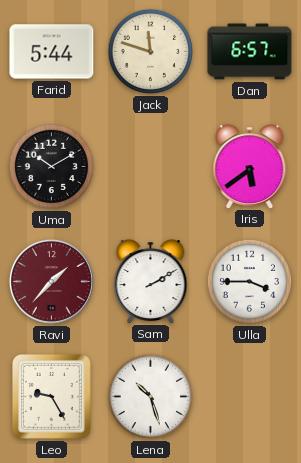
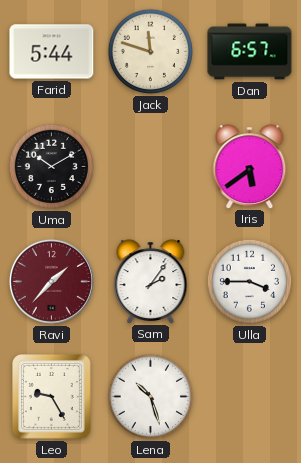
Sam: 2:10 -> 2:06 (151, 281)
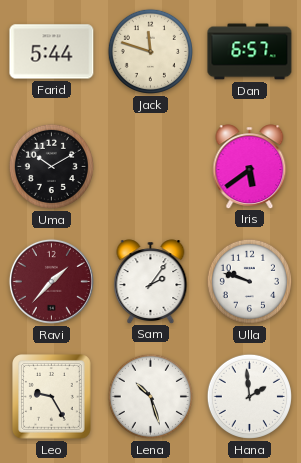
Ulla: 3:45 -> 9:48 (249, 281)
Hana: none -> 1:59 (249, 396)
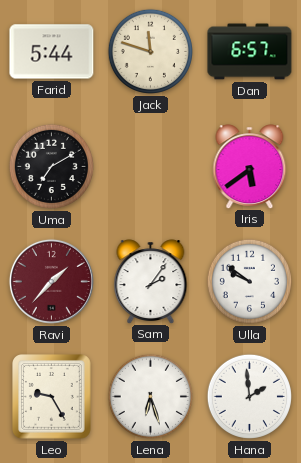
Uma: 10:10 -> 7:10 (51, 166)
Ulla: 9:48 -> 9:51 (249, 281)
Lena: 10:27 -> 6:27 (150, 396)
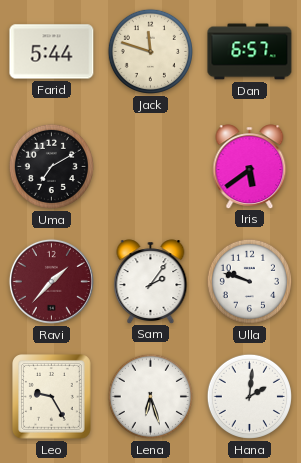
Ulla: 9:51 -> 9:48 (249, 281)
Hana: 1:59 -> 2:01 (249, 396)
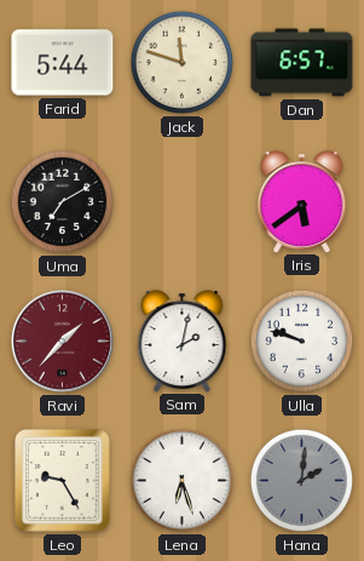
Sam: 2:06 -> 2:02 (183, 340)
Hana dial: white -> grey (301, 480)
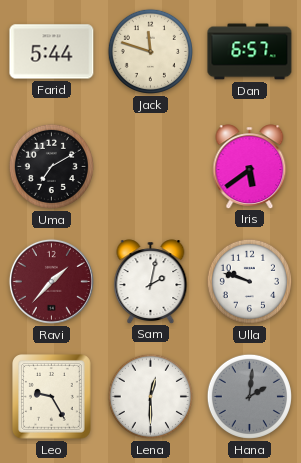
Lena: 6:27 -> 12:30 (150, 396)
